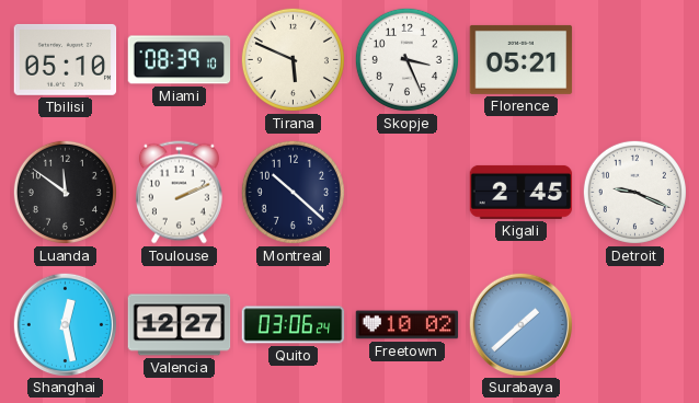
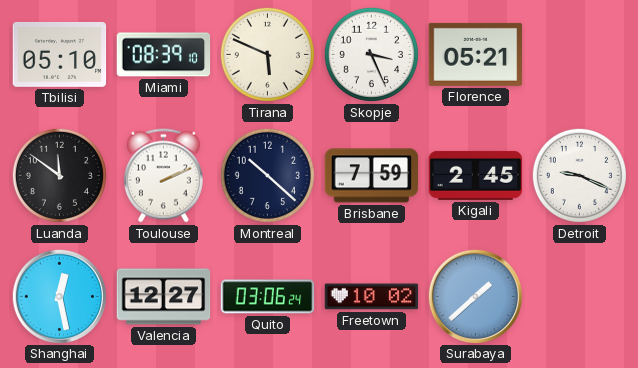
Brisbane: none -> 7:59 (372, 176)
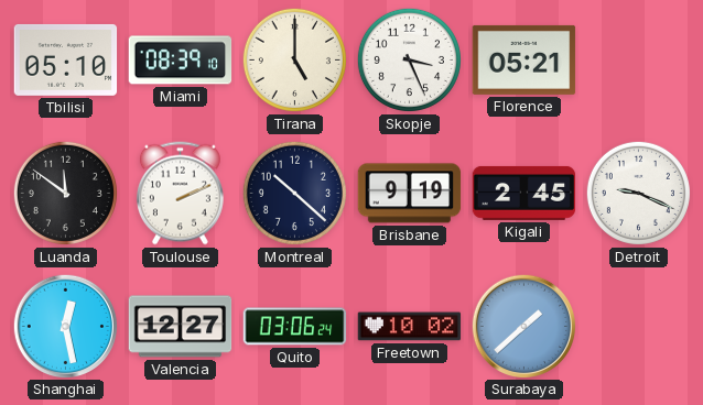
Tirana: 5:49 -> 5:00 (294, 59)
Brisbane: 7:59 -> 9:19 (410, 194)
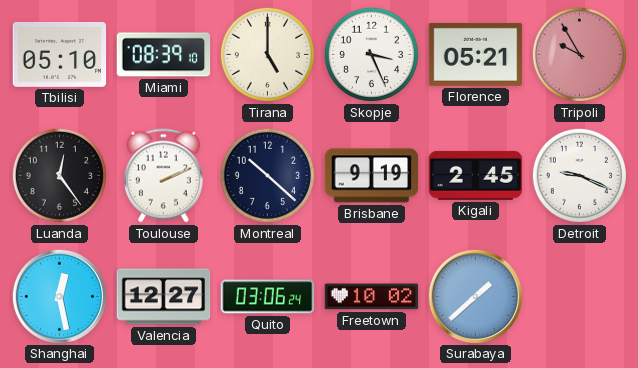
Tripoli: none -> 9:55 (579, 54)
Luanda: 11:51 -> 12:24 (59, 175)
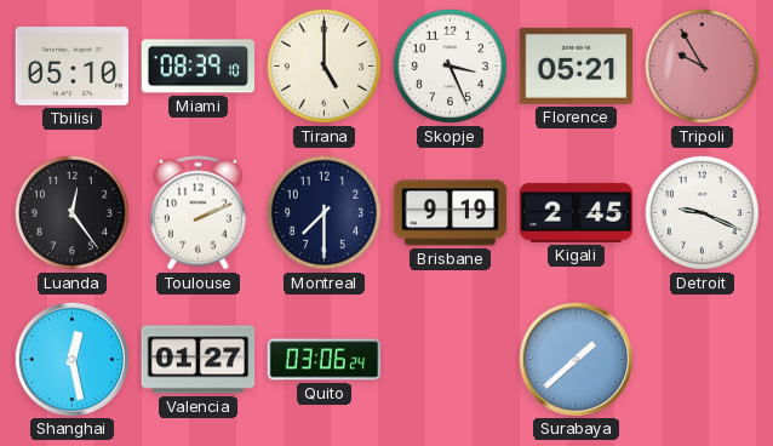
Montreal: 10:22 -> 7:30 (323, 212)
Valencia: 12:27 -> 01:27 (199, 360)
Freetown: 10:02 -> none (372, 297)
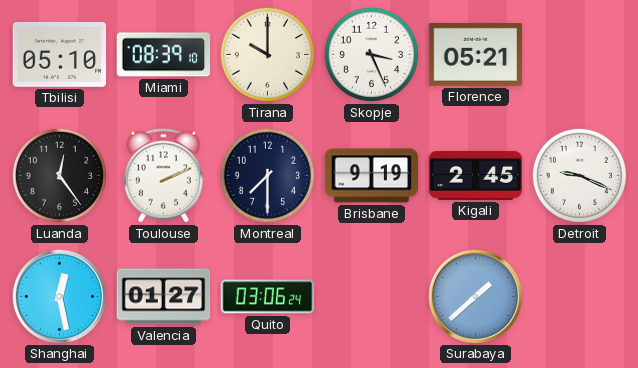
Tirana: 5:00 -> 10:00 (267, 54)
Tripoli: 9:55 -> none (702, 65)
